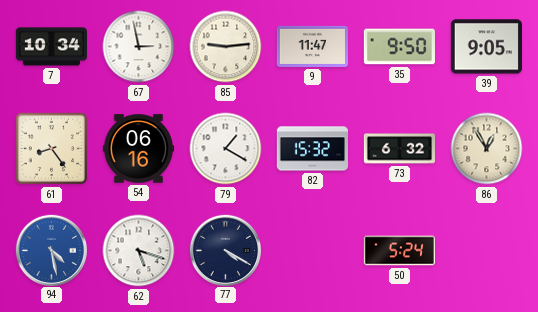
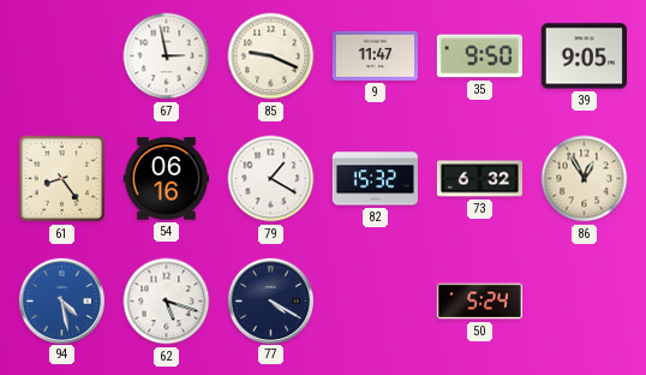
7: 10:34 -> none (51, 47)
85: 9:14 -> 9:19 (271, 56)
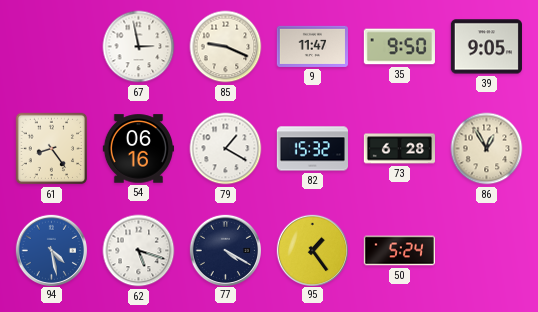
73: 6:32 -> 6:28 (399, 149)
95: none -> 1:24 (312, 250)
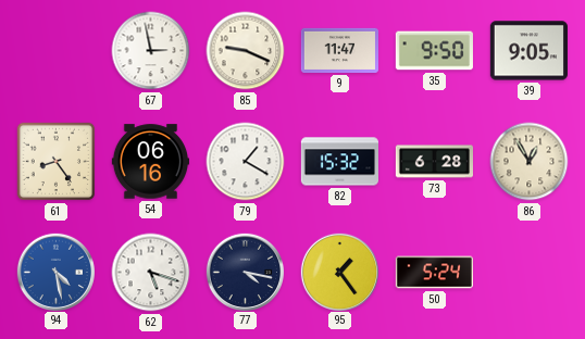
77: 4:20 -> 4:17 (245, 272)
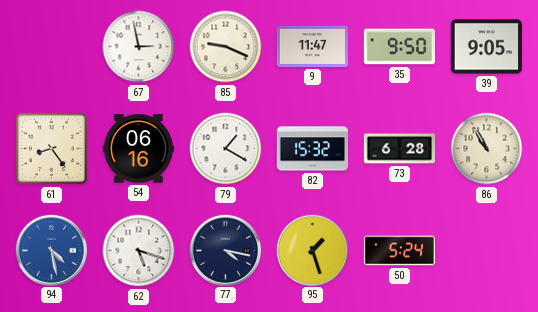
86: 12:55 -> 10:55 (487, 149)
95: 1:24 -> 1:27 (312, 250)
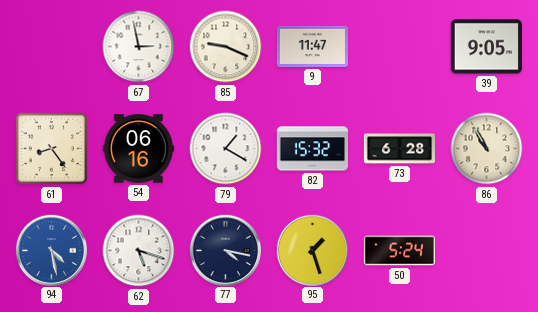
35: 9:50 -> none (399, 47)
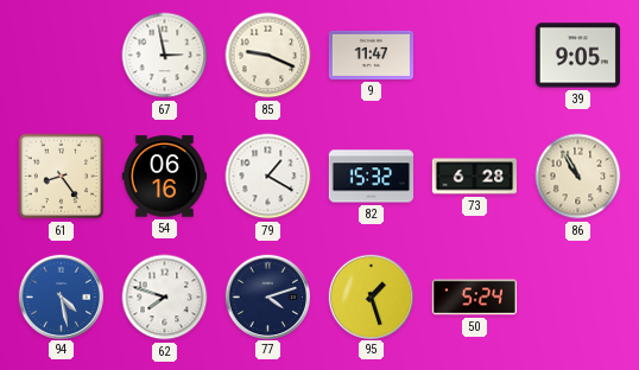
62: 5:18 -> 7:48 (165, 298)
77: 4:17 -> 4:12 (267, 296)
